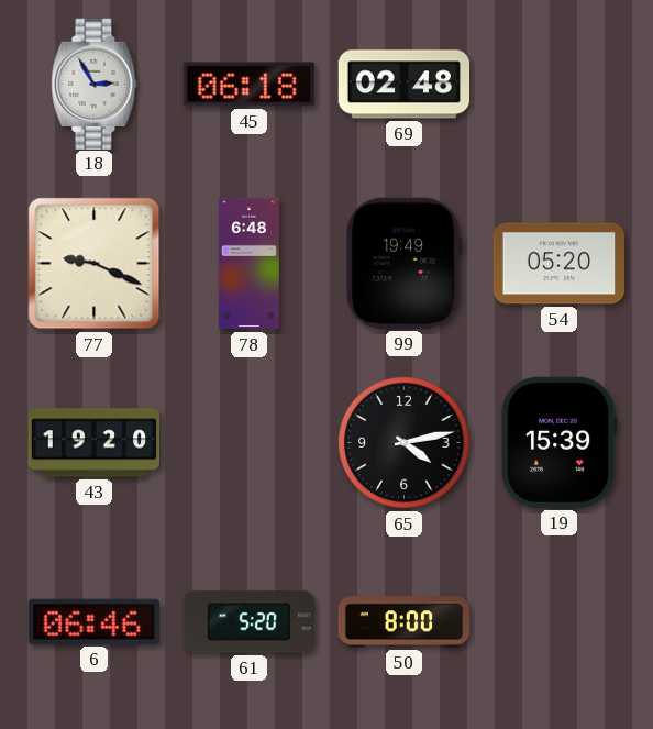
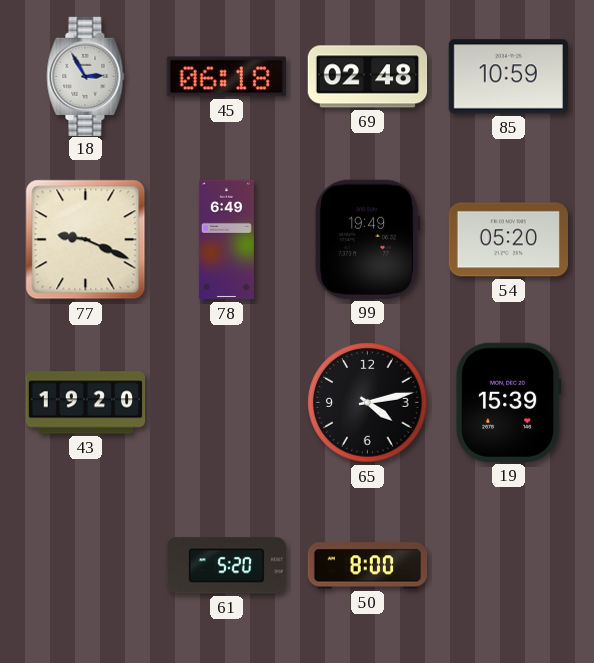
85: none -> 10:59 (508, 77)
78: 6:48 -> 6:49 (226, 240)
6: 06:46 -> none (93, 621)
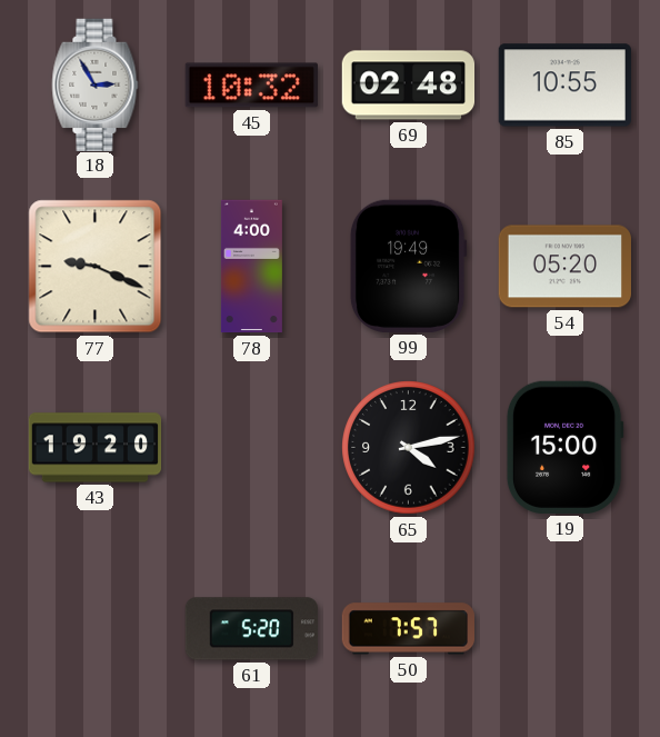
45: 06:18 -> 10:32 (251, 86)
85: 10:59 -> 10:55 (564, 86)
78: 6:49 -> 4:00 (251, 267)
19: 15:39 -> 15:00 (564, 447)
50: 8:00 -> 7:57 (408, 629)
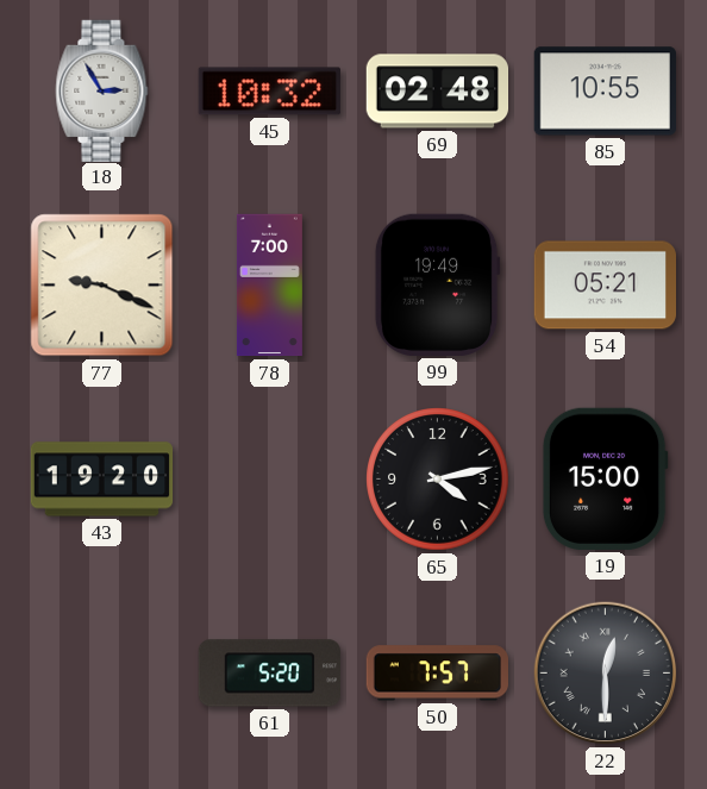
78: 4:00 -> 7:00 (269, 286)
54: 05:20 -> 05:21 (605, 286)
22: none -> 12:30 (606, 674)
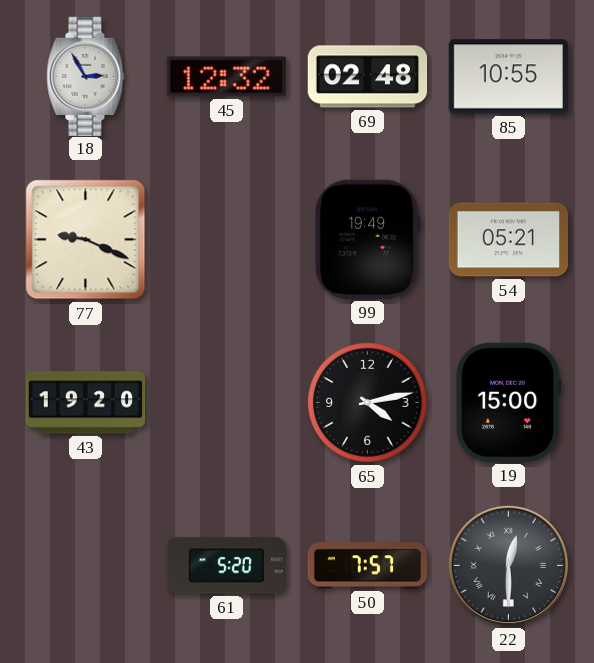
45: 10:32 -> 12:32 (226, 77)
78: 7:00 -> none (269, 286)
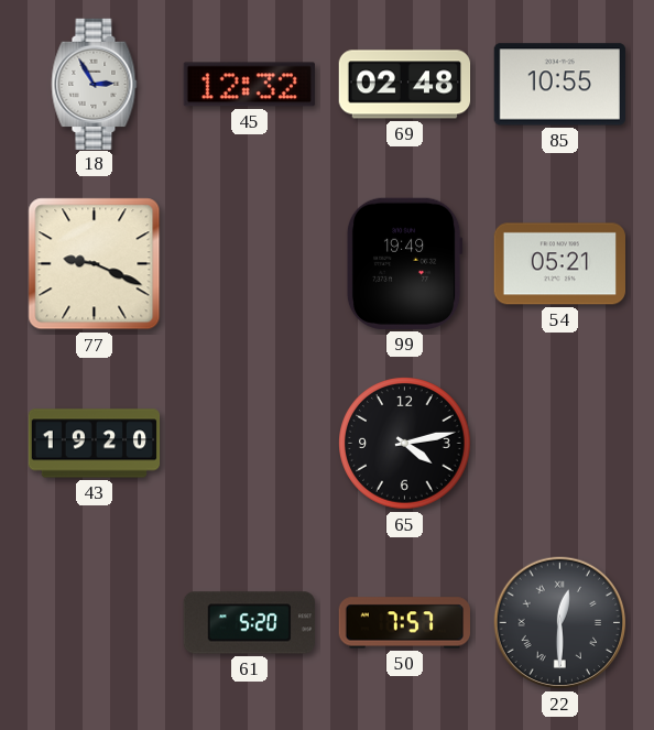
19: 15:00 -> none (508, 402)
